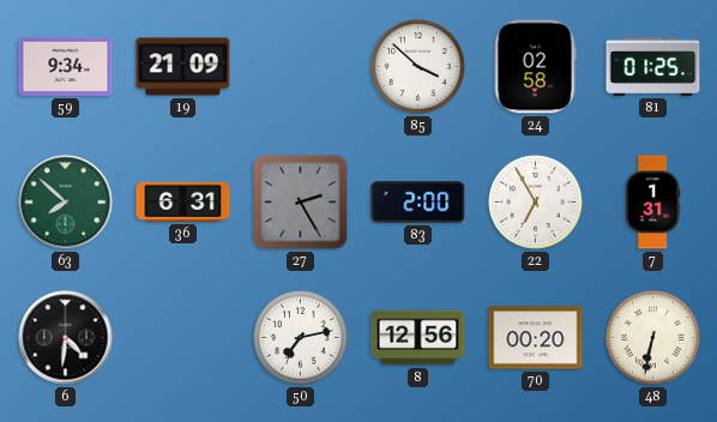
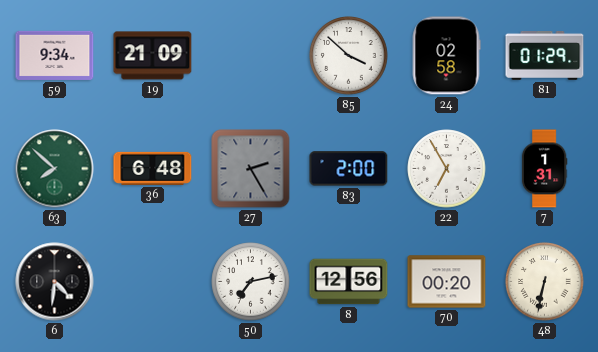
81: 01:25 -> 01:29 (545, 56)
36: 6:31 -> 6:48 (153, 168)
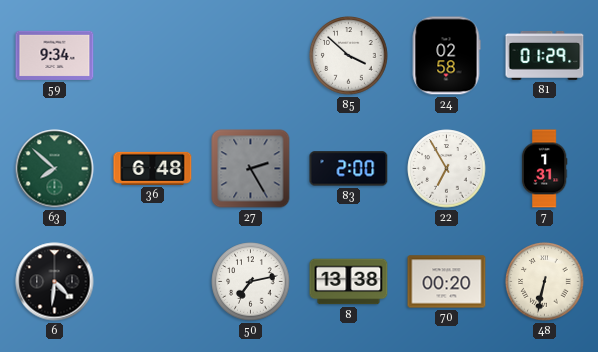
19: 21:09 -> none (153, 56)
8: 12:56 -> 13:38 (349, 282)
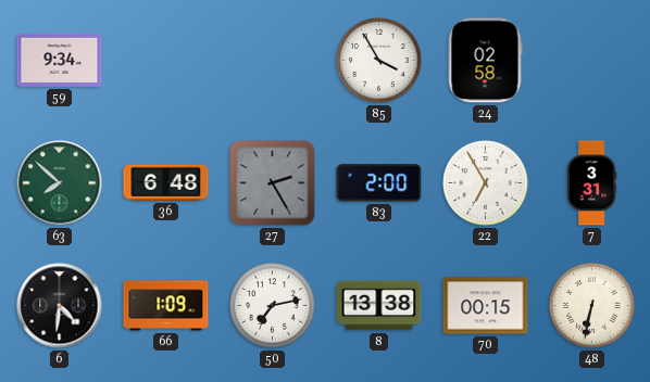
85: 3:52 -> 3:55 (379, 61)
81: 01:29 -> none (545, 56)
7: 1:31 -> 3:31 (591, 183)
66: none -> 1:09 (166, 306)
70: 00:20 -> 00:15 (486, 306)
